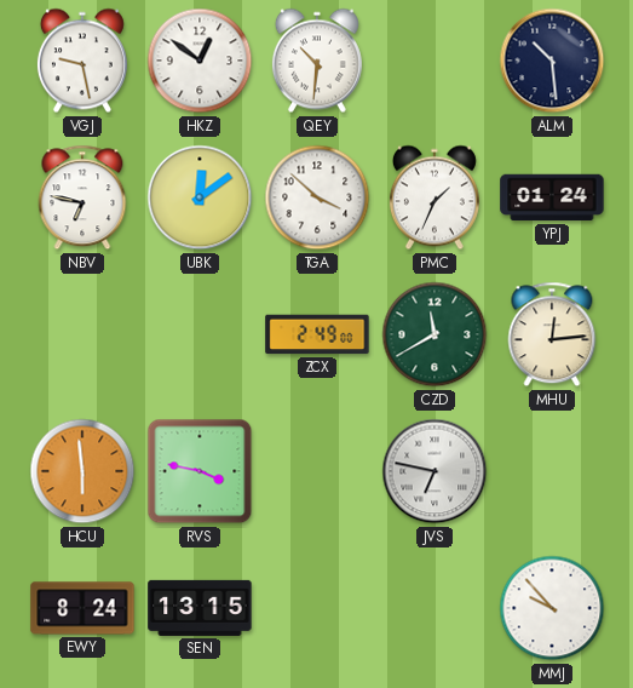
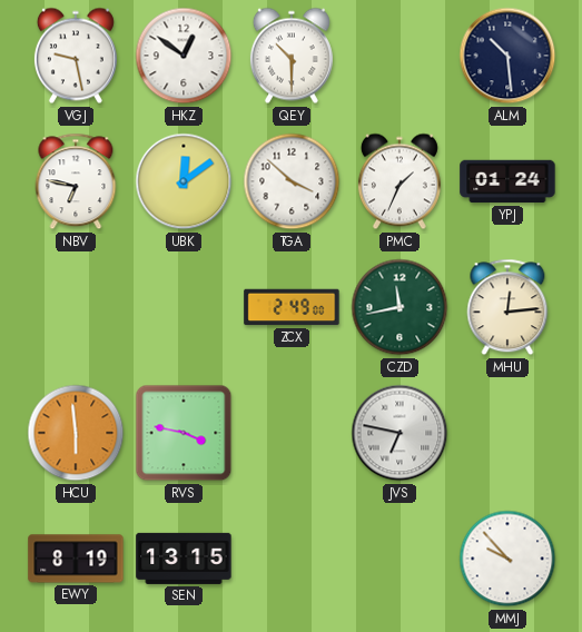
QEY: 10:31 -> 10:30 (292, 56)
CZD: 11:40 -> 11:43 (399, 307)
EWY: 8:24 -> 8:19 (76, 559)
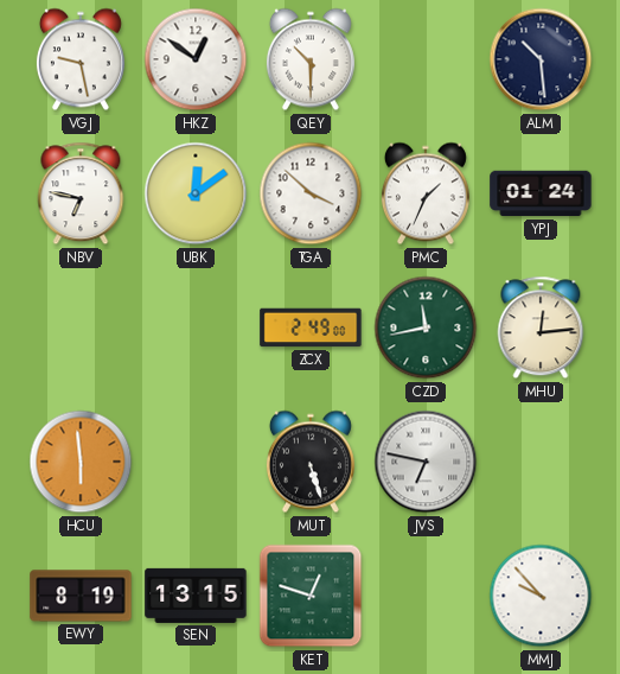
RVS: 3:47 -> none (184, 433)
MUT: none -> 5:27 (311, 462)
KET: none -> 12:48 (311, 596)
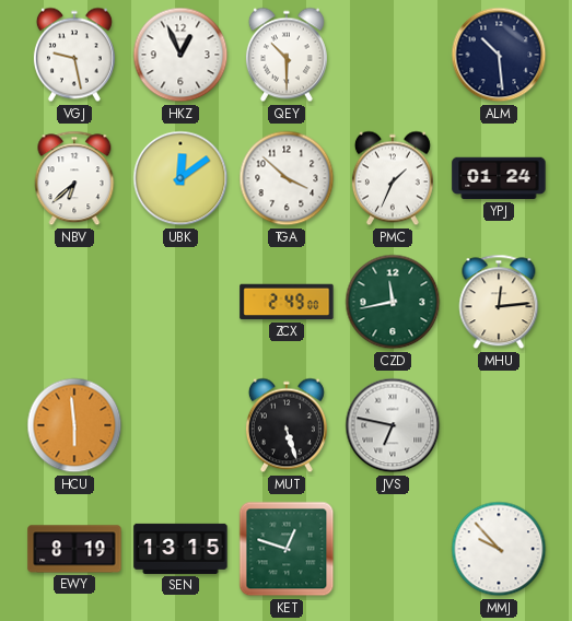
HKZ: 12:51 -> 12:56 (180, 55)
NBV: 6:47 -> 6:38 (74, 178)
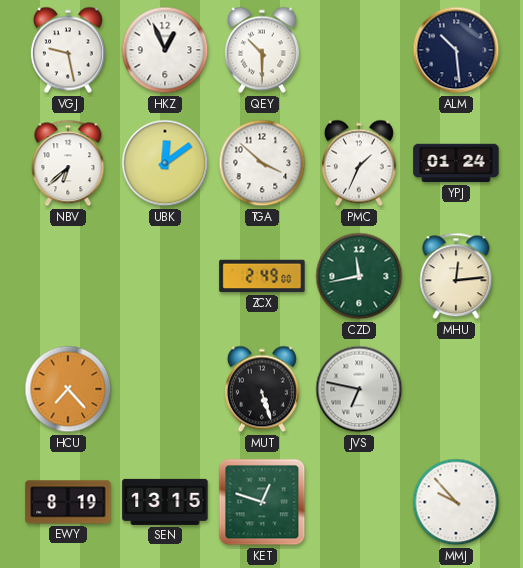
HCU: 5:59 -> 7:23 (68, 389)
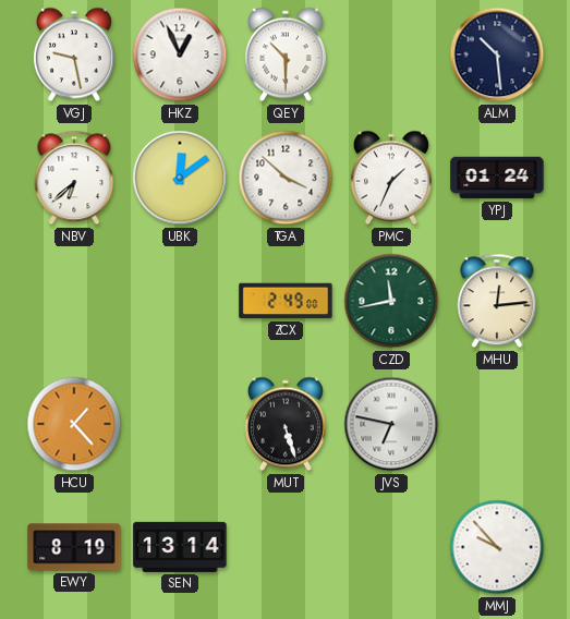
HCU: 7:23 -> 1:23 (74, 424)
SEN: 13:15 -> 13:14 (180, 547)
KET: 12:48 -> none (262, 502)
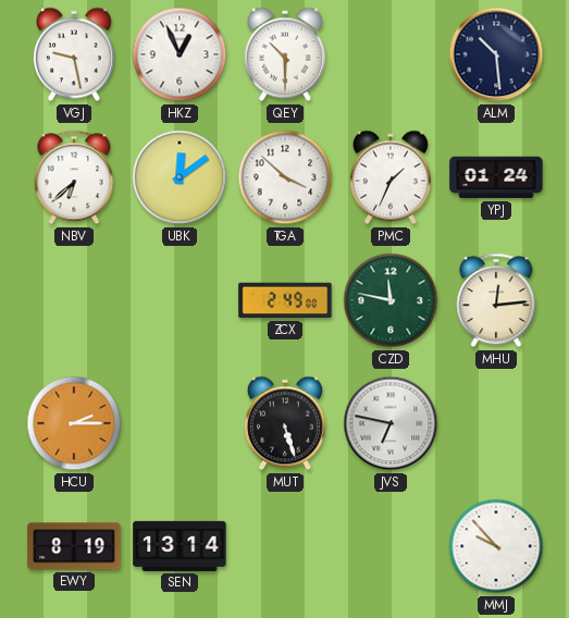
CZD: 11:43 -> 11:47 (391, 300)
HCU: 1:23 -> 2:15 (74, 423)
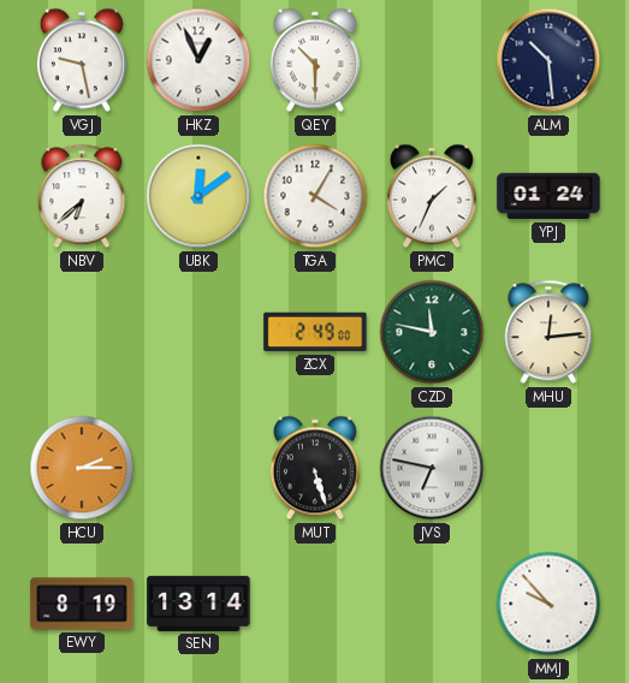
TGA: 3:52 -> 4:05 (315, 196)
